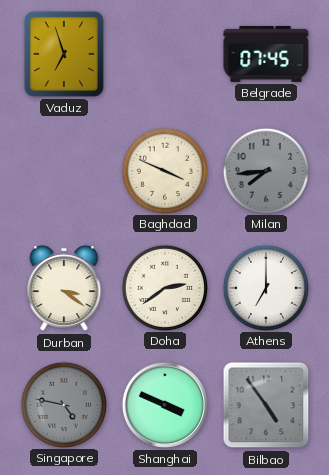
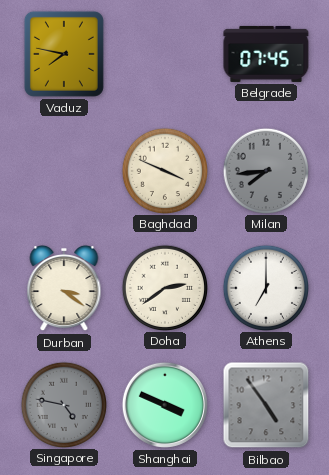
Vaduz: 6:57 -> 7:47 (64, 54)
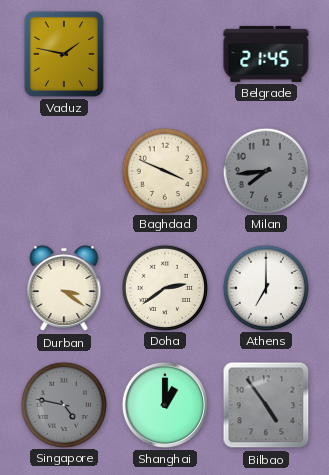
Vaduz: 7:47 -> 1:47 (64, 54)
Belgrade: 07:45 -> 21:45 (266, 54)
Shanghai: 3:49 -> 1:00 (165, 405)
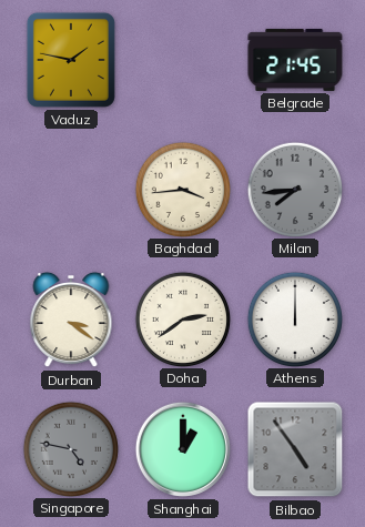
Baghdad: 3:49 -> 3:44 (182, 189)
Athens: 7:00 -> 12:00 (294, 318)
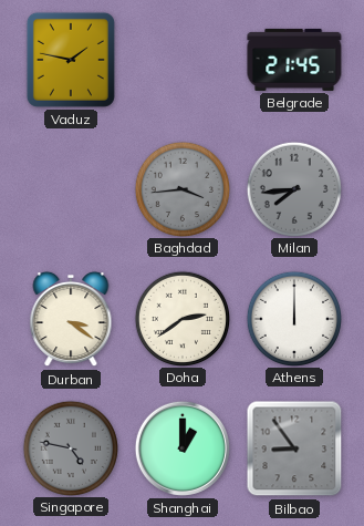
Baghdad dial: cream -> grey (181, 188)
Bilbao: 4:54 -> 8:54 (294, 448)
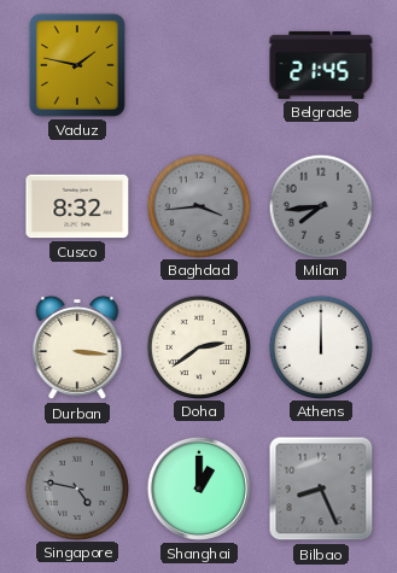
Cusco: none -> 8:32 (77, 206)
Durban: 3:21 -> 3:16 (77, 347)
Bilbao: 8:54 -> 8:26 (321, 489)
